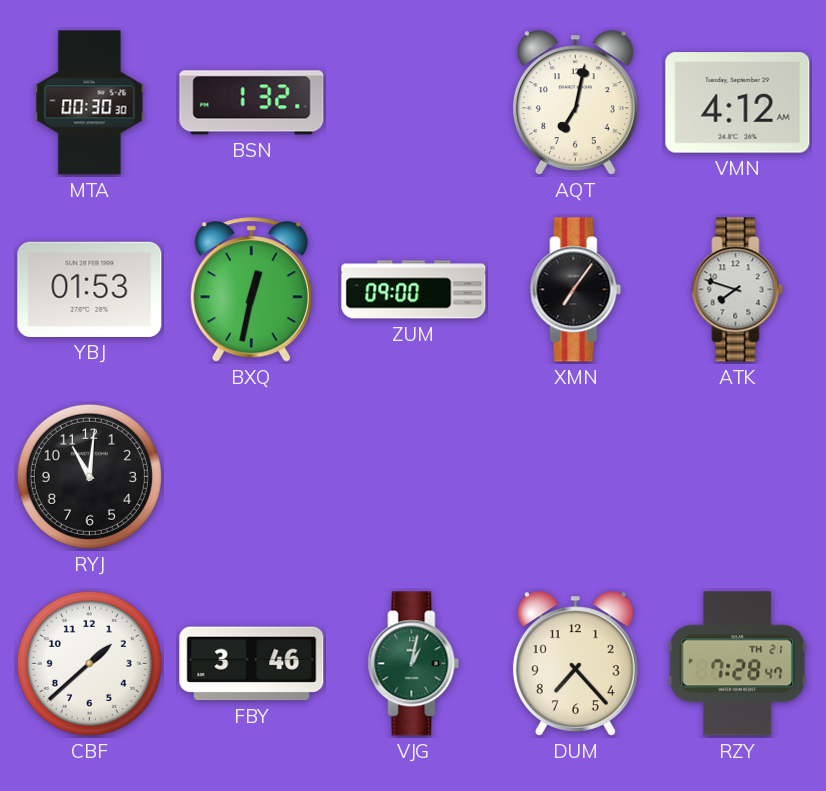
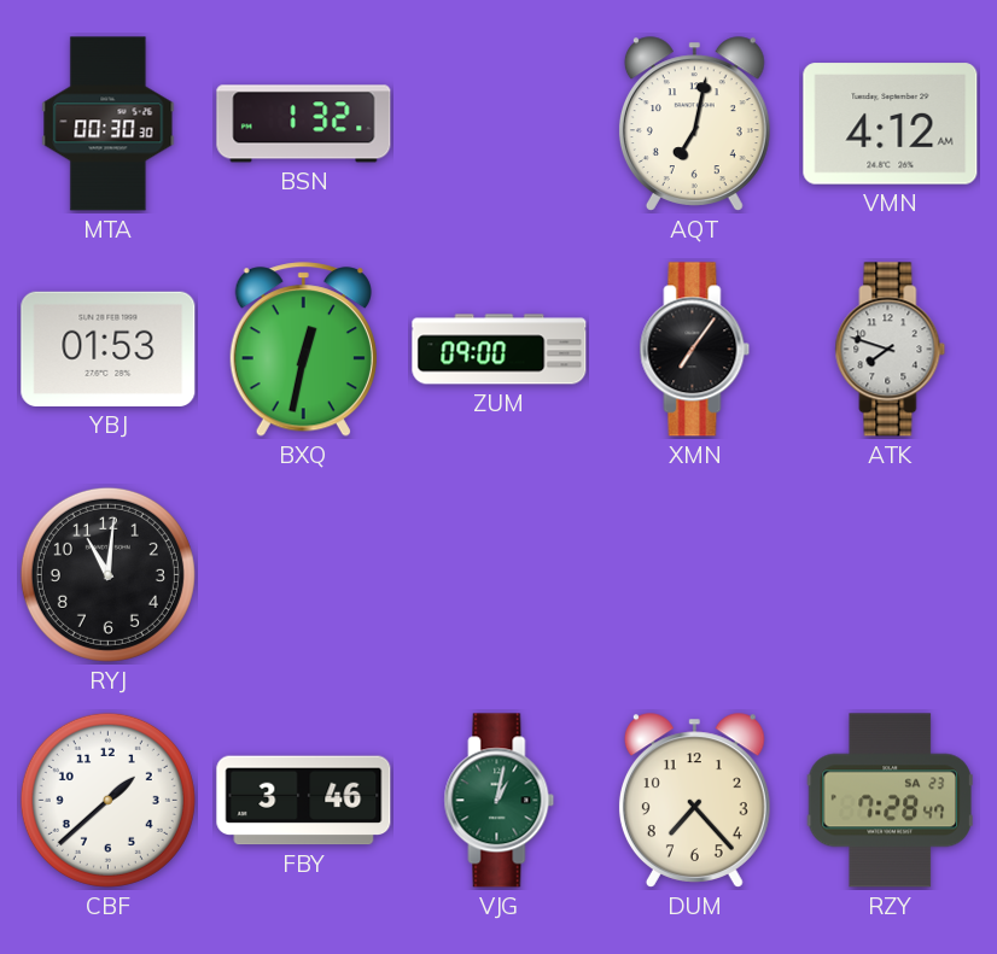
RZY date: TH 21 -> SA 23 (890, 801)
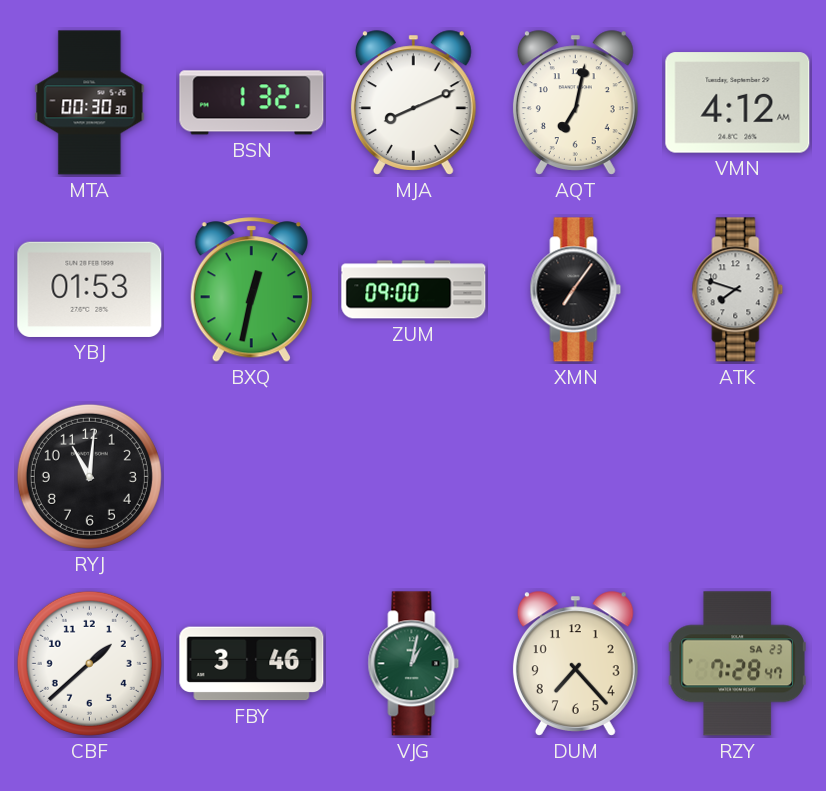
MJA: none -> 8:11 (413, 103)
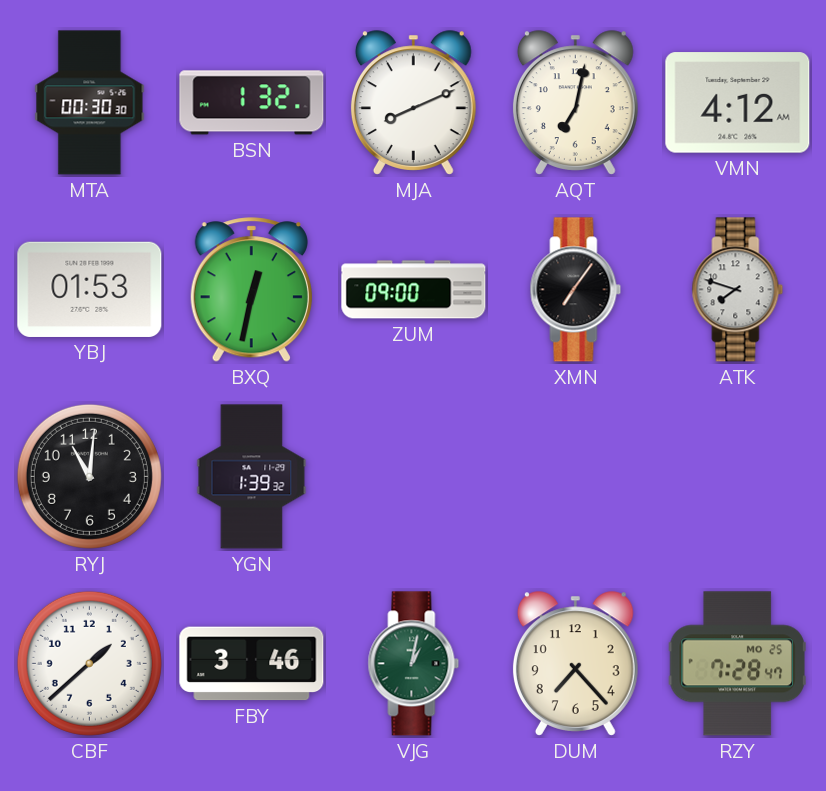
YGN: none -> 1:39 (252, 477)
RZY date: SA 23 -> MO 25 (737, 664)
